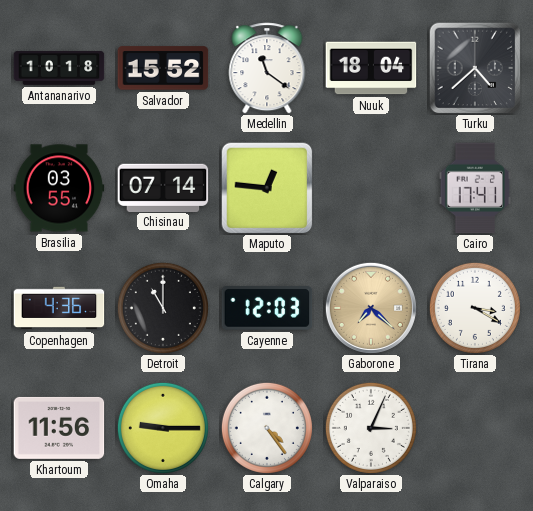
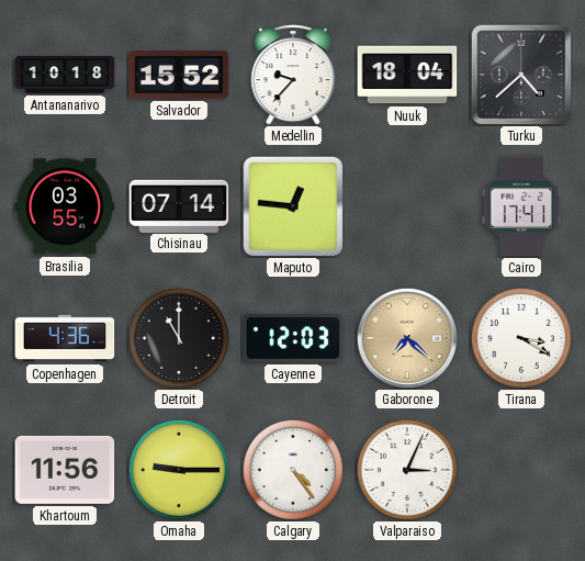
Medellin: 11:21 -> 9:37 (293, 75)
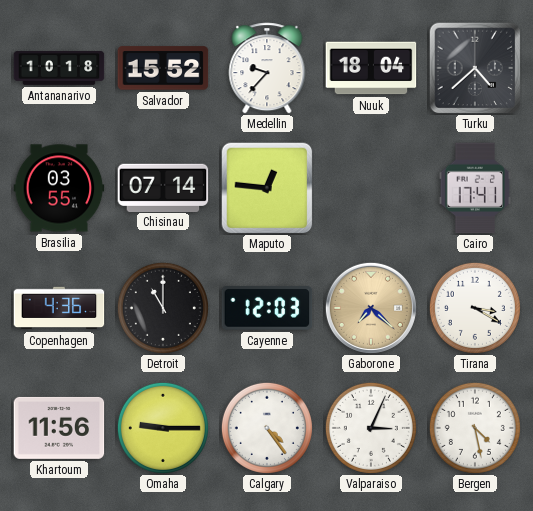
Bergen: none -> 4:28 (475, 428)
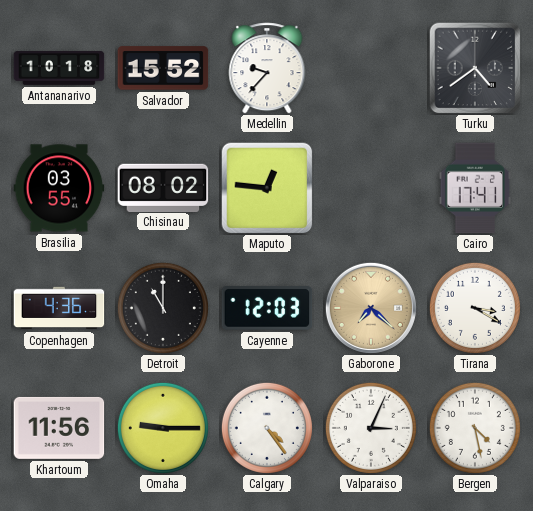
Nuuk: 18:04 -> none (371, 68)
Turku: 4:38 -> 4:39 (475, 68)
Chisinau: 07:14 -> 08:02 (163, 187)
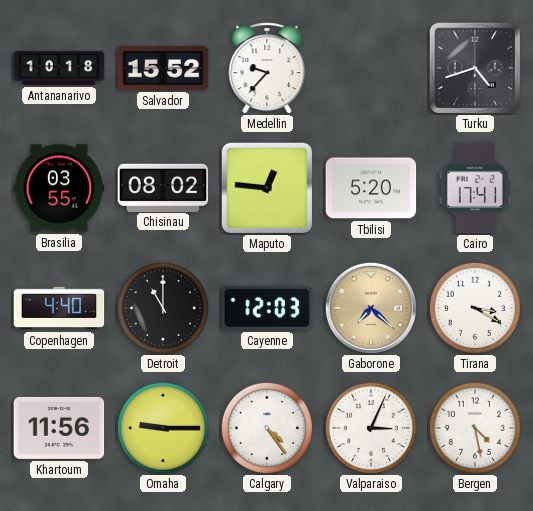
Turku: 4:39 -> 4:42 (475, 68)
Tbilisi: none -> 5:20 (371, 188)
Copenhagen: 4:36 -> 4:40 (59, 308)
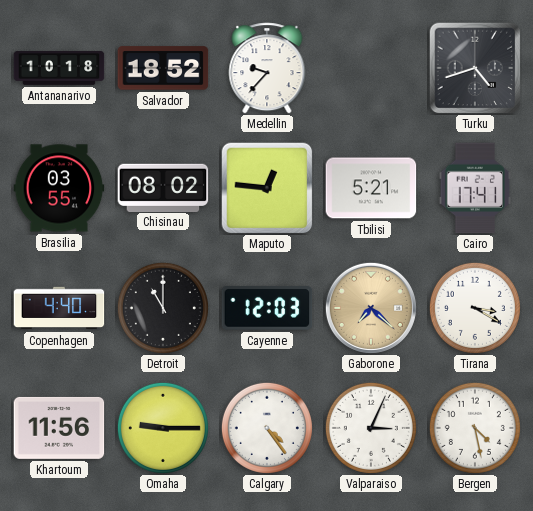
Salvador: 15:52 -> 18:52 (163, 68)
Tbilisi: 5:20 -> 5:21 (371, 188)
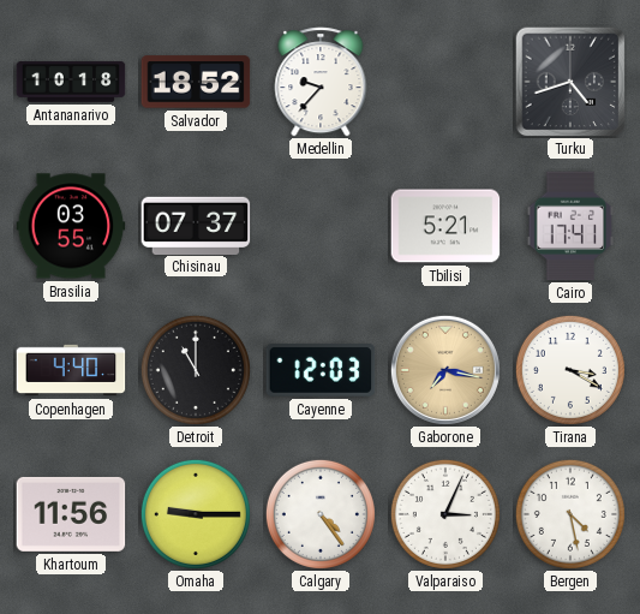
Chisinau: 08:02 -> 07:37 (196, 225)
Maputo: 12:46 -> none (267, 188)
Gaborone: 7:22 -> 7:17 (445, 370)
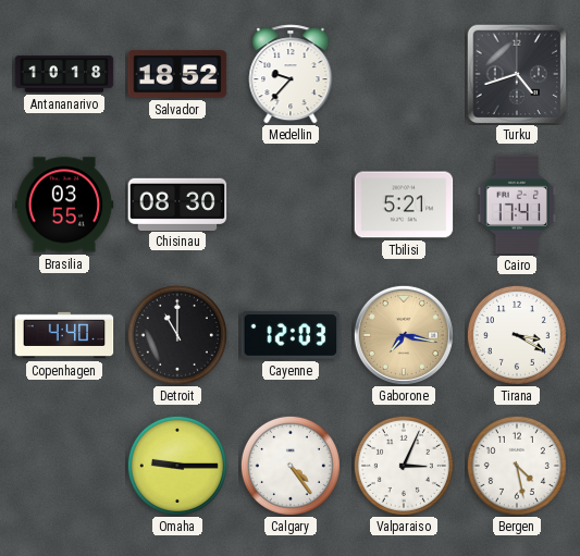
Chisinau: 07:37 -> 08:30 (177, 203)
Khartoum: 11:56 -> none (71, 514)
